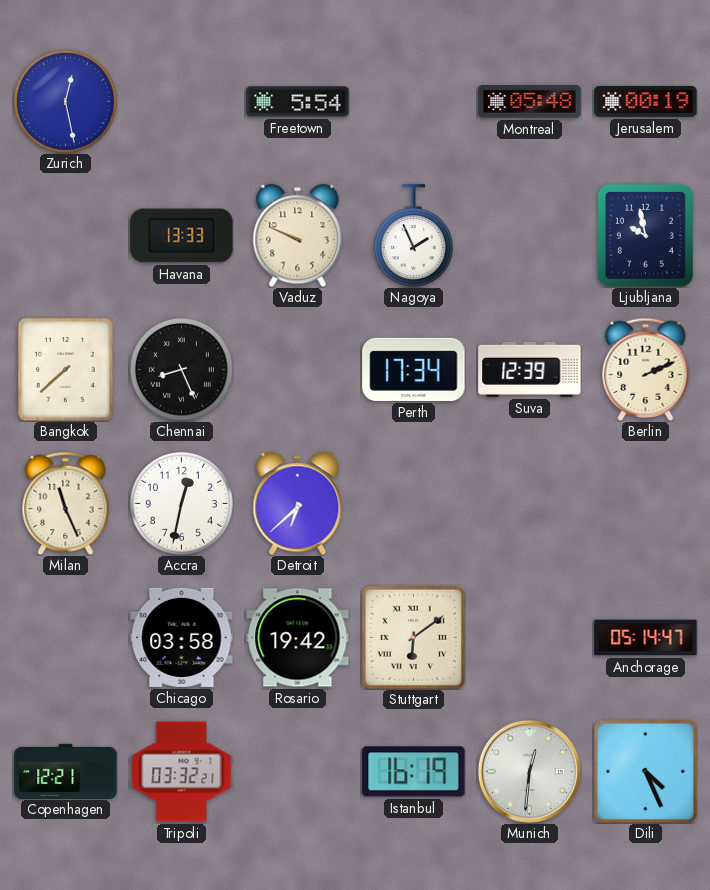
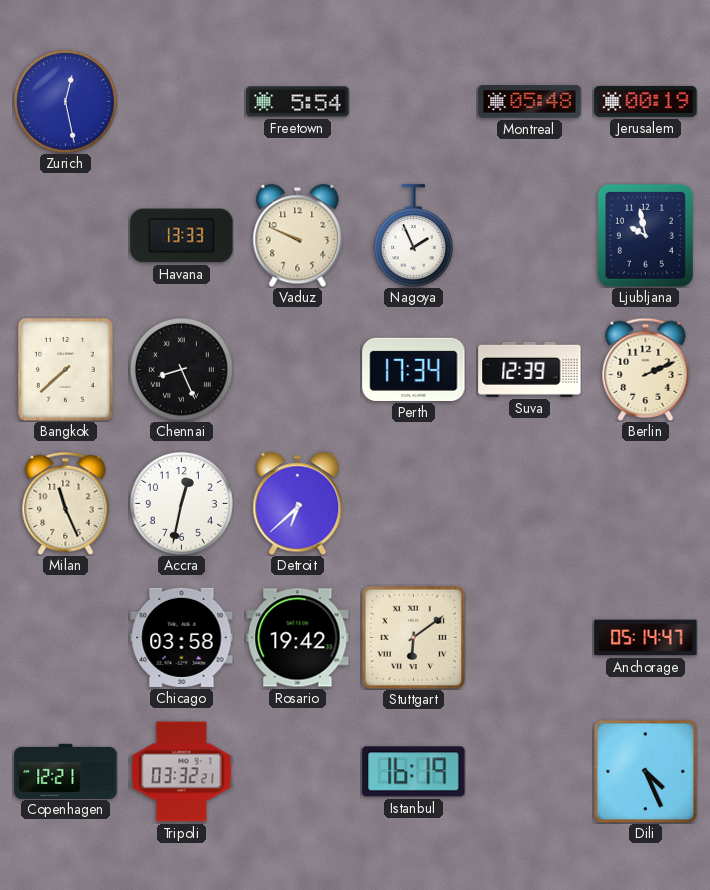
Munich: 12:31 -> none (529, 771)
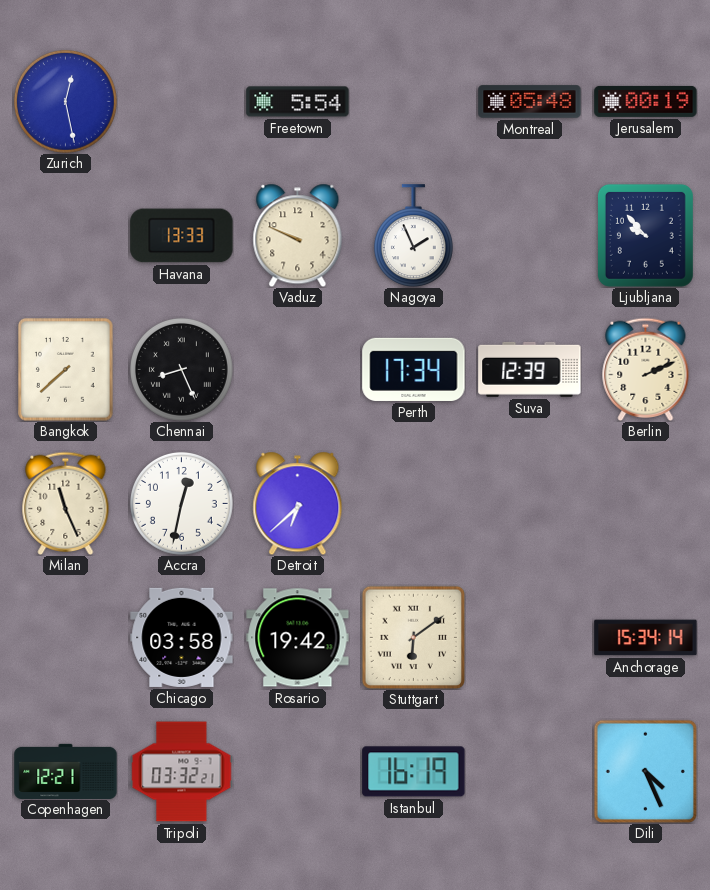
Ljubljana: 9:58 -> 9:53 (645, 235)
Anchorage: 05:14 -> 15:34 (646, 638)
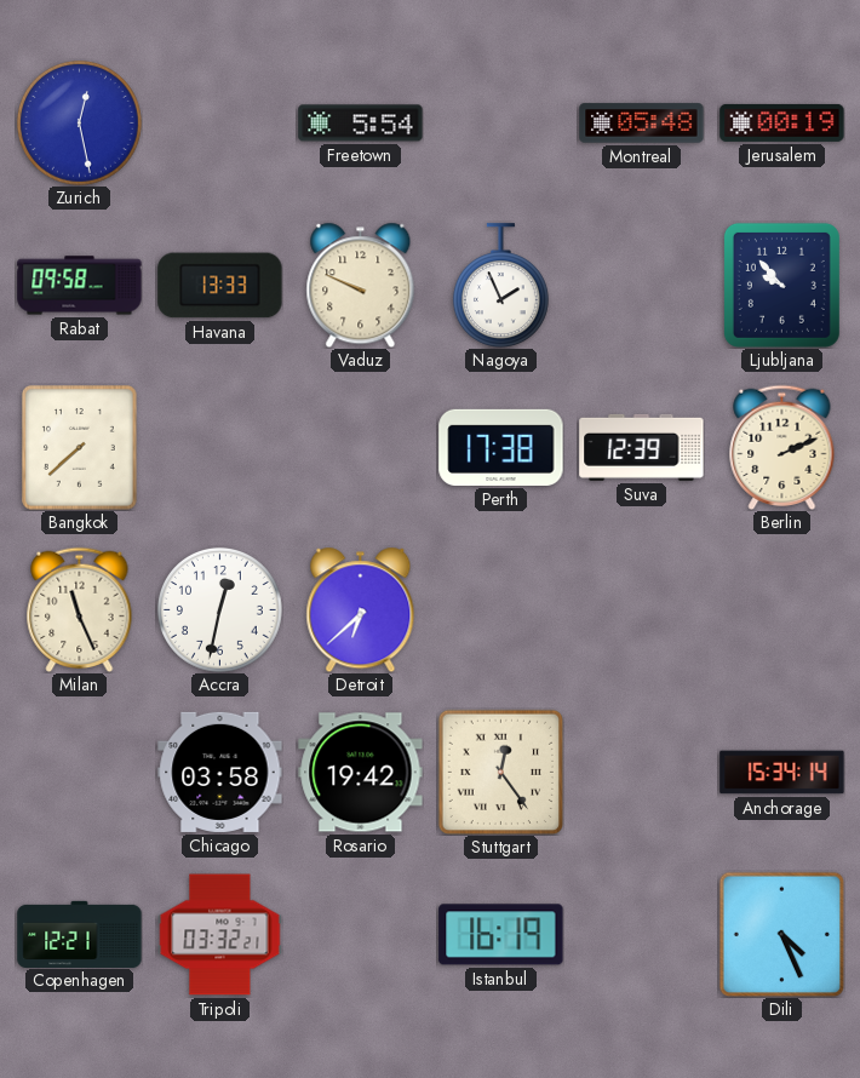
Rabat: none -> 09:58 (80, 286)
Chennai: 8:26 -> none (181, 369)
Perth: 17:34 -> 17:38 (501, 447)
Stuttgart: 6:09 -> 12:24 (500, 772)
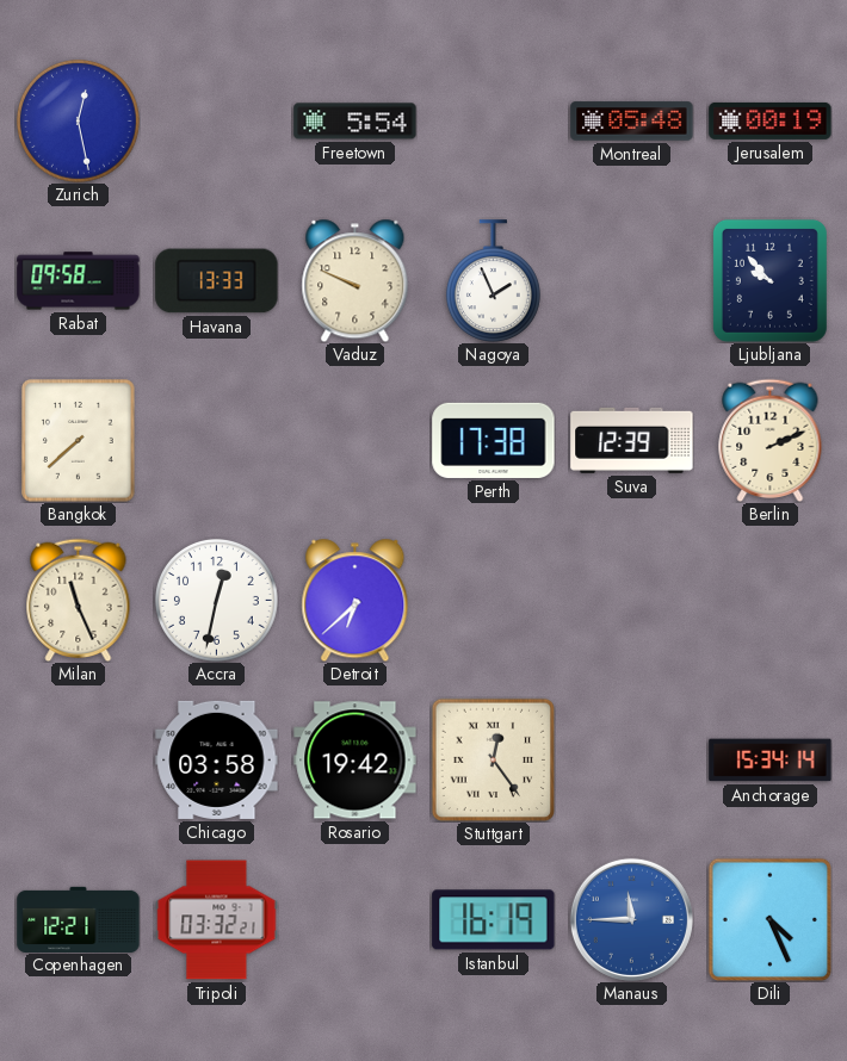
Manaus: none -> 11:45 (631, 919)
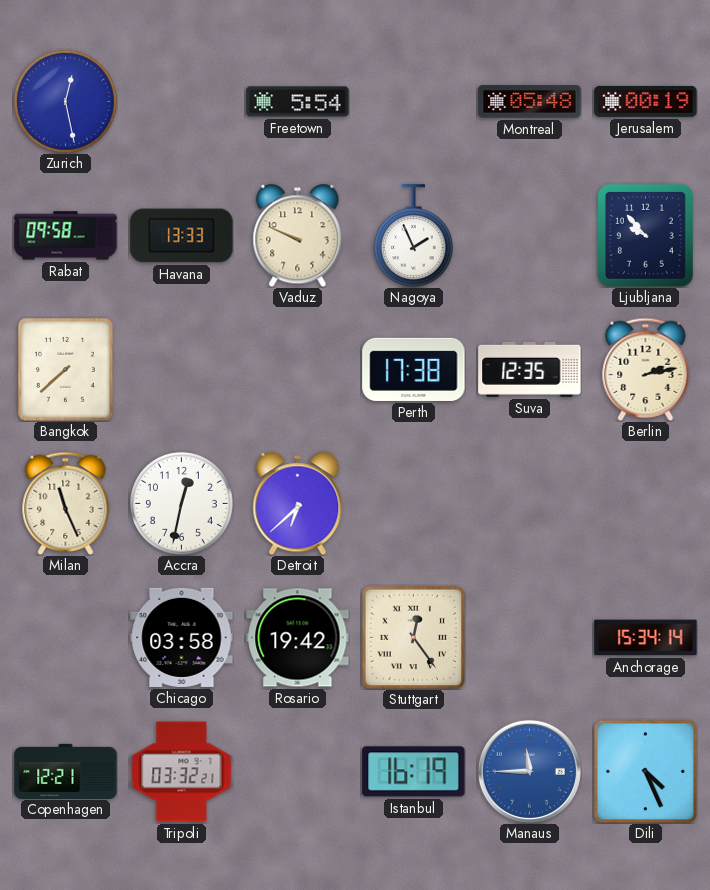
Suva: 12:39 -> 12:35 (530, 369)
Berlin: 2:11 -> 2:13 (646, 369)
